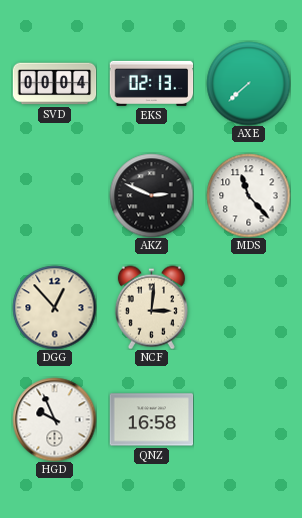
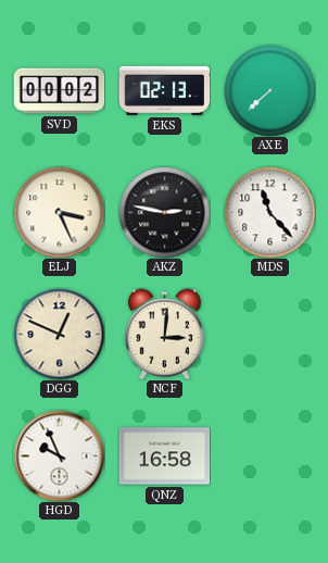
SVD: 00:04 -> 00:02 (59, 91)
ELJ: none -> 3:26 (59, 212)
AKZ: 2:49 -> 2:47 (164, 212)
DGG: 12:53 -> 12:49 (59, 334)
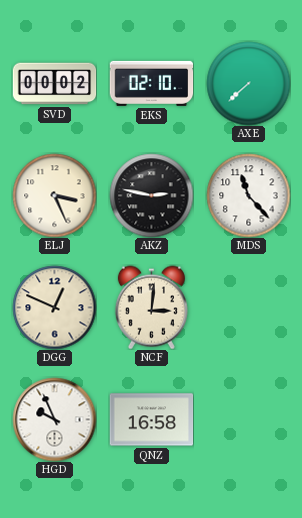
EKS: 02:13 -> 02:10 (151, 83)
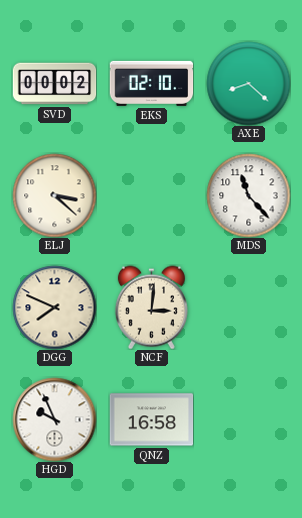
AXE: 7:38 -> 8:22 (248, 83)
ELJ: 3:26 -> 3:22 (54, 195)
AKZ: 2:47 -> none (151, 195)
DGG: 12:49 -> 7:49 (54, 307)
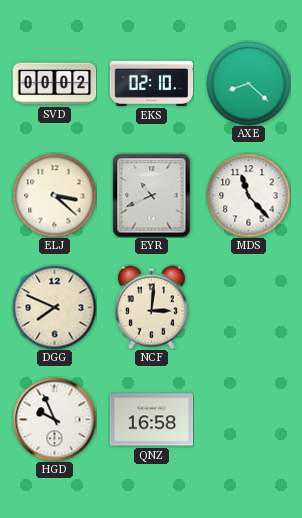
EYR: none -> 10:41 (152, 195)
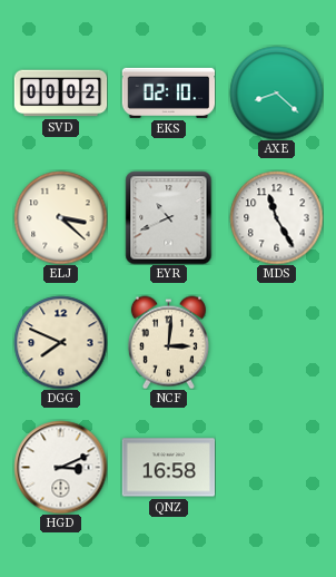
MDS: 11:23 -> 11:25 (276, 217)
HGD: 9:56 -> 3:11 (60, 467)
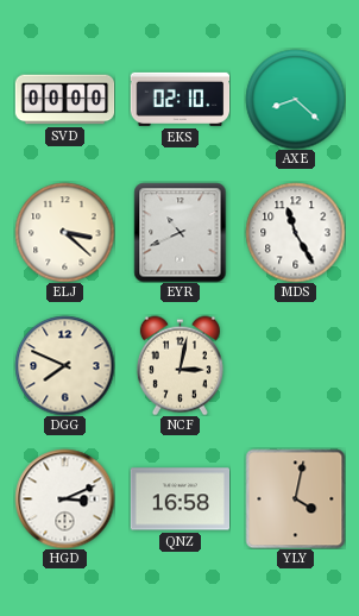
SVD: 00:02 -> 00:00 (64, 100)
NCF: 3:01 -> 3:02 (179, 365)
YLY: none -> 4:02 (295, 498)
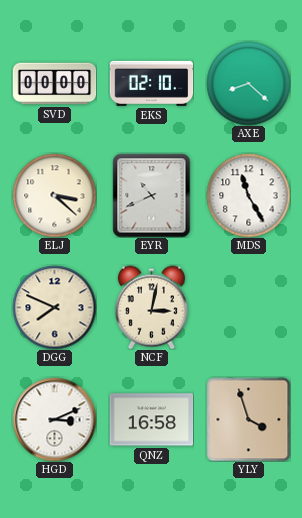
YLY: 4:02 -> 3:57 (248, 419)
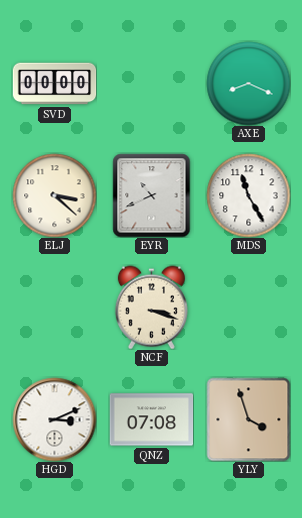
EKS: 02:10 -> none (151, 83)
AXE: 8:22 -> 8:19 (248, 83)
DGG: 7:49 -> none (54, 307)
NCF: 3:02 -> 3:18 (151, 307)
QNZ: 16:58 -> 07:08 (151, 420)
